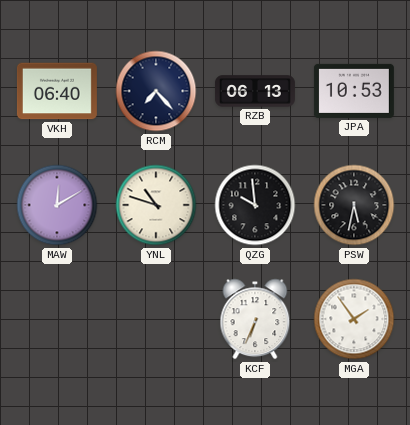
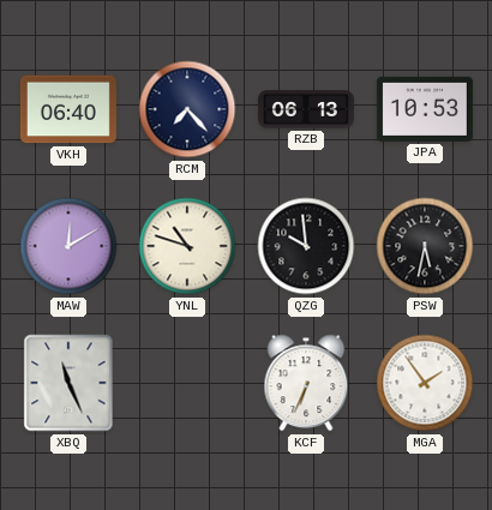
XBQ: none -> 11:26 (68, 383)
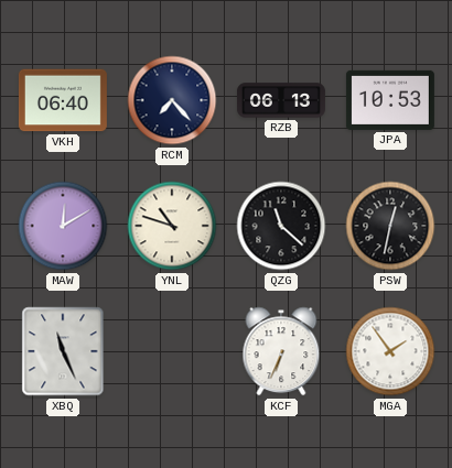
QZG: 9:59 -> 11:22 (281, 226)
PSW: 5:32 -> 12:32 (390, 226)
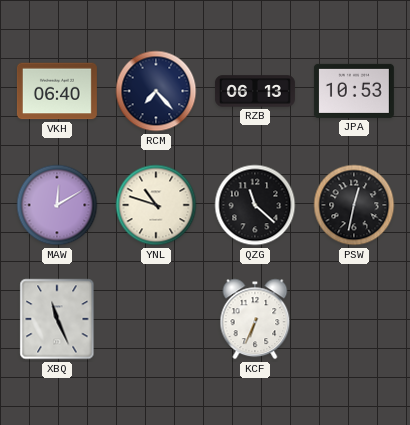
MGA: 1:54 -> none (390, 351)
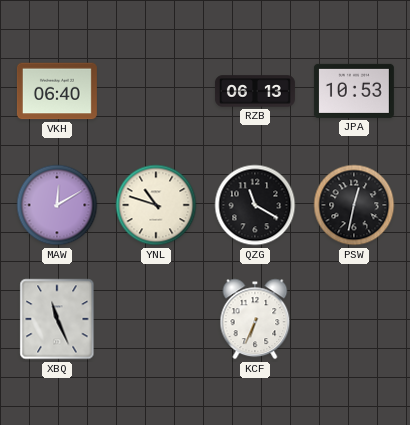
RCM: 7:23 -> none (156, 91)
QZG: 11:22 -> 11:20 (255, 205)
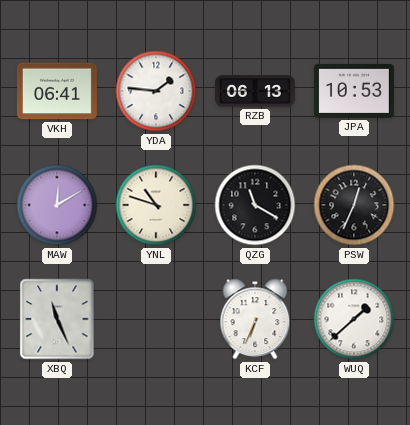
VKH: 06:40 -> 06:41 (57, 91)
YDA: none -> 1:46 (156, 91)
PSW: 12:32 -> 12:34 (354, 205)
WUQ: none -> 1:38 (354, 319)
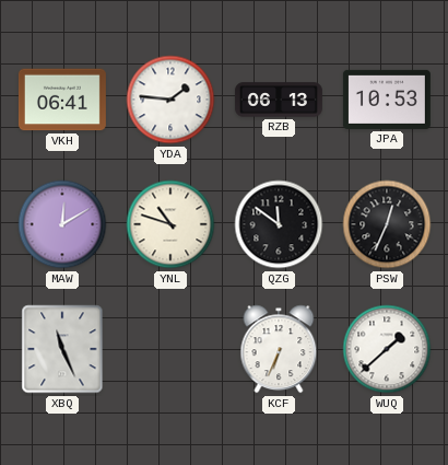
QZG: 11:20 -> 11:51 (279, 224)
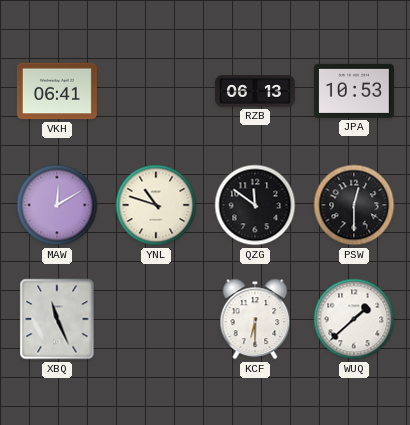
YDA: 1:46 -> none (170, 100)
PSW: 12:34 -> 12:30 (354, 205)
KCF: 6:34 -> 6:30 (255, 319)
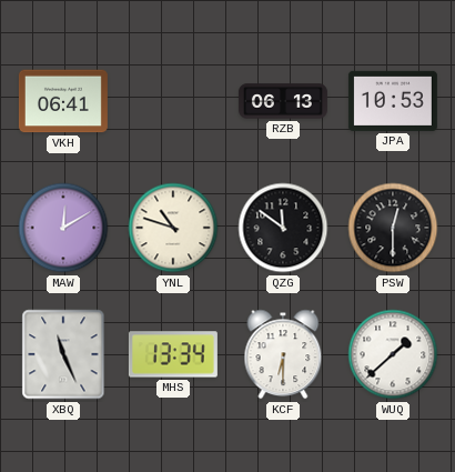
MHS: none -> 13:34 (173, 354)
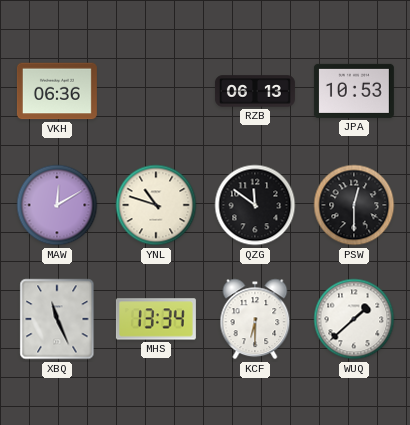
VKH: 06:41 -> 06:36 (57, 91)
